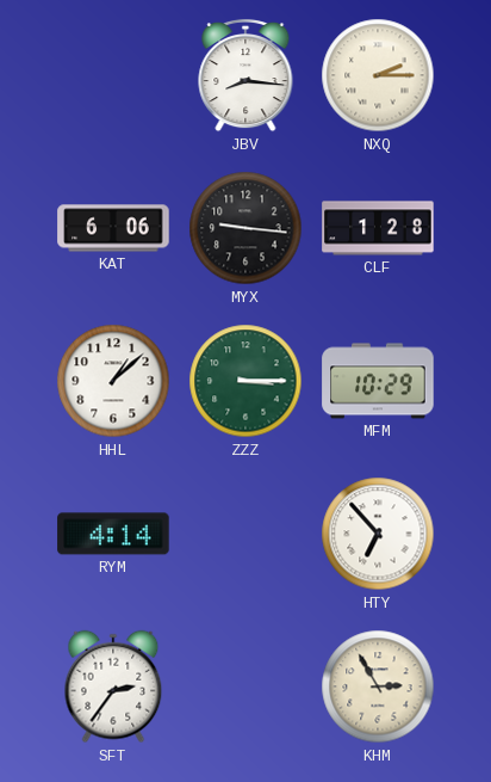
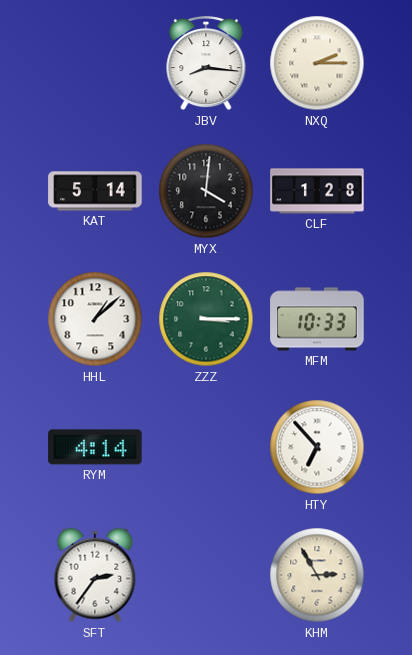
KAT: 6:06 -> 5:14 (95, 191)
MYX: 9:16 -> 4:01 (206, 191)
MFM: 10:29 -> 10:33 (317, 319)
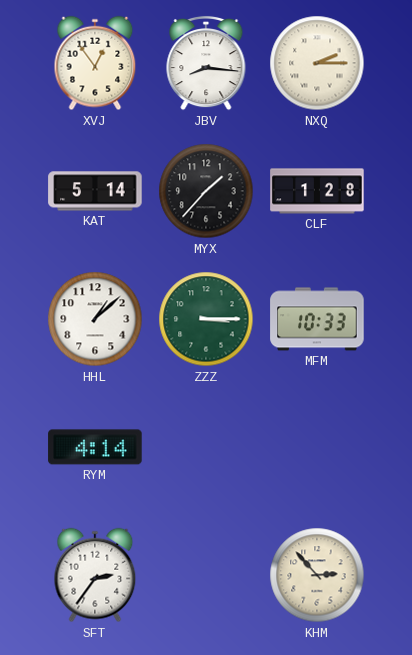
XVJ: none -> 12:54 (95, 63)
MYX: 4:01 -> 1:37 (206, 191)
HTY: 6:53 -> none (317, 447)
KHM: 2:55 -> 2:53 (317, 575)
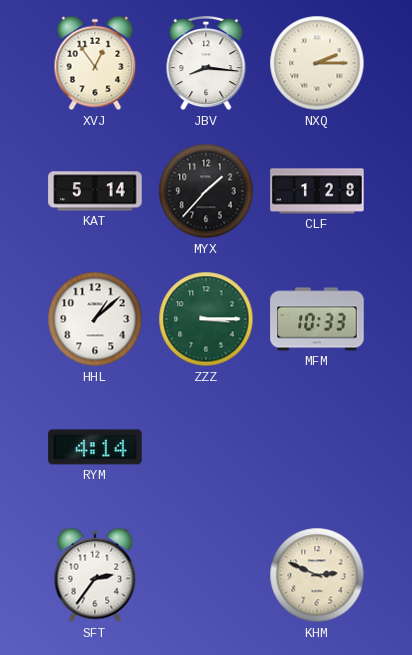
KHM: 2:53 -> 2:49 (317, 575)
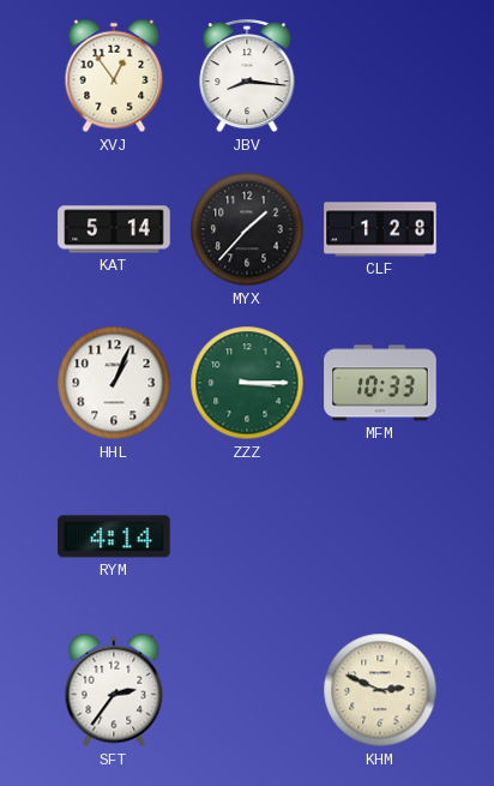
NXQ: 2:15 -> none (317, 63)
HHL: 1:08 -> 1:04 (114, 383)
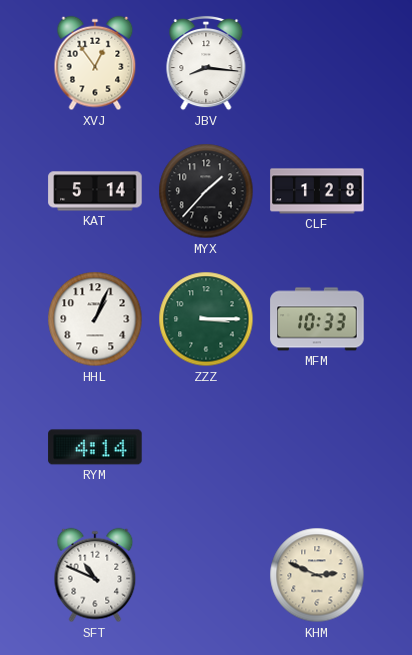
SFT: 2:36 -> 10:49 (95, 575)
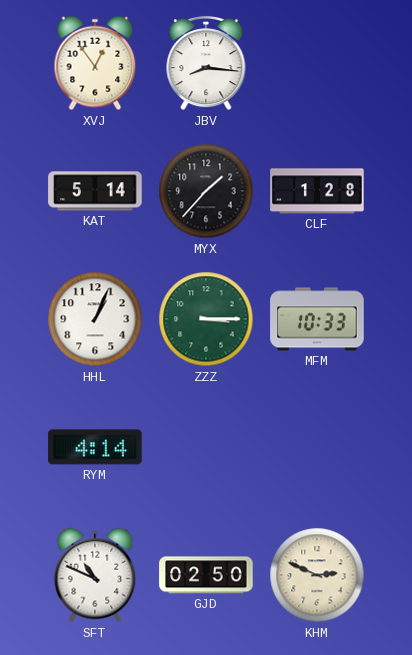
GJD: none -> 02:50 (206, 575)
